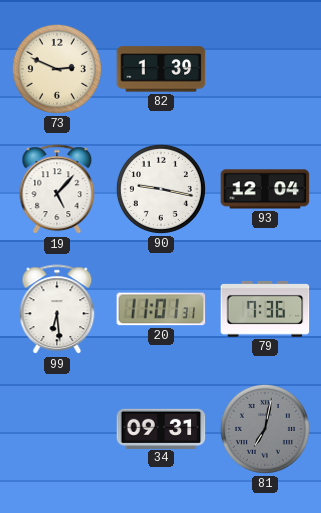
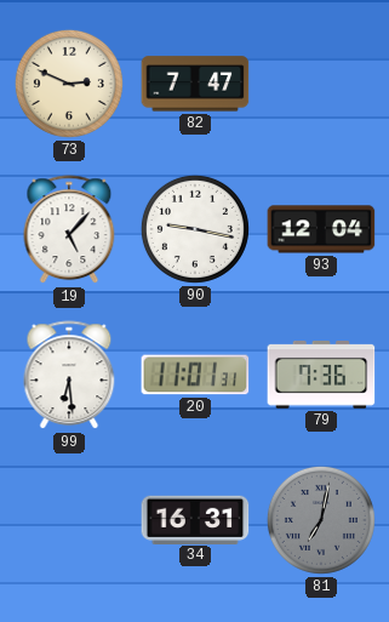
82: 1:39 -> 7:47 (195, 84)
34: 09:31 -> 16:31 (195, 519)
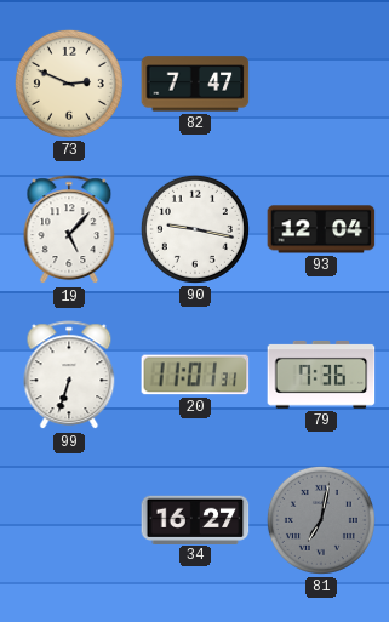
99: 6:29 -> 6:33 (69, 376)
34: 16:31 -> 16:27 (195, 519)
